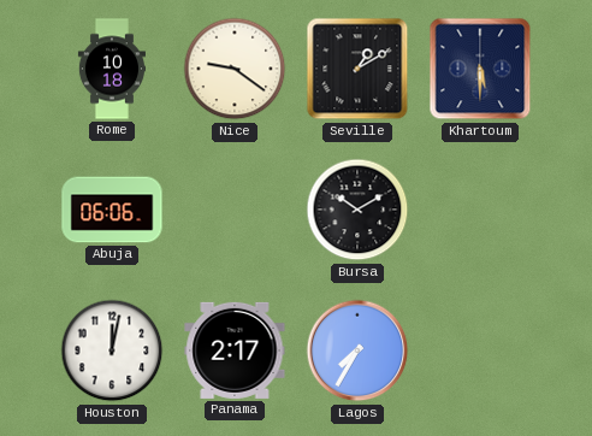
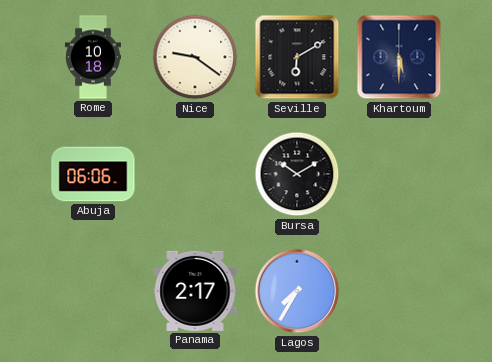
Seville: 1:10 -> 6:10 (297, 57)
Houston: 12:02 -> none (112, 350)
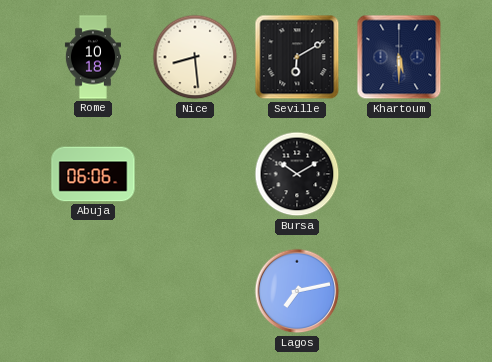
Nice: 9:21 -> 8:29 (195, 57)
Panama: 2:17 -> none (195, 291)
Lagos: 7:35 -> 7:13 (297, 291)
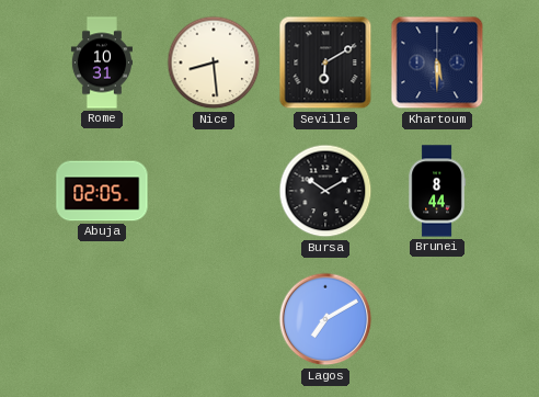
Rome: 10:18 -> 10:31 (102, 63)
Abuja: 06:06 -> 02:05 (102, 191)
Brunei: none -> 8:44 (437, 191)
Lagos: 7:13 -> 7:10 (325, 319)
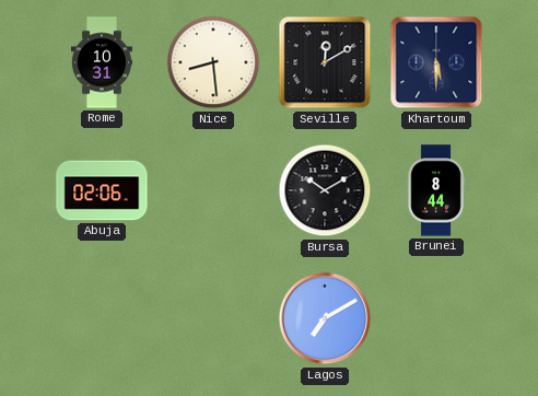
Seville: 6:10 -> 12:10 (325, 62)
Abuja: 02:05 -> 02:06 (102, 190)
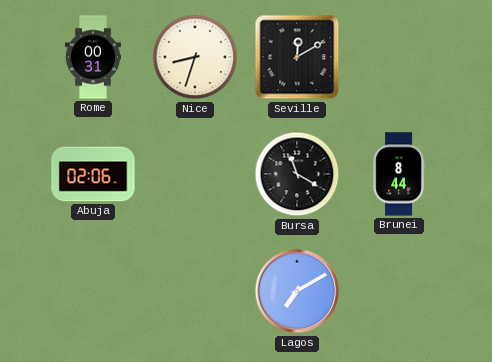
Rome: 10:31 -> 00:31 (93, 57)
Nice: 8:29 -> 8:33 (195, 57)
Khartoum: 5:30 -> none (436, 62)
Bursa: 10:10 -> 11:20 (297, 174)
